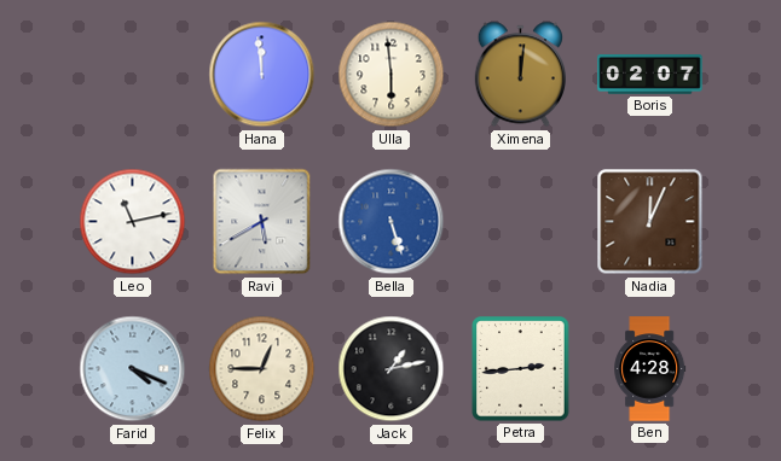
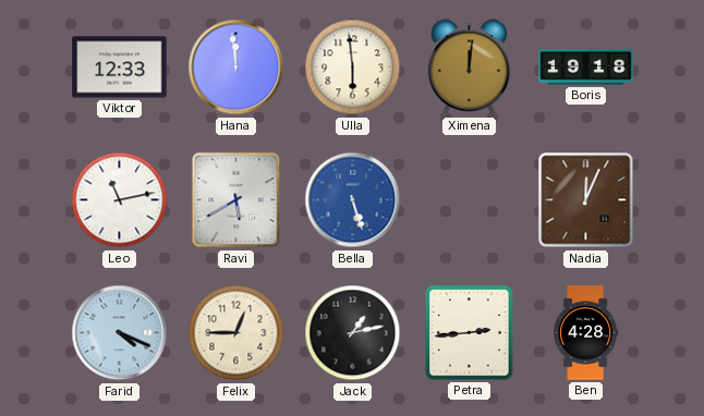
Viktor: none -> 12:33 (120, 68)
Boris: 02:07 -> 19:18 (586, 68)
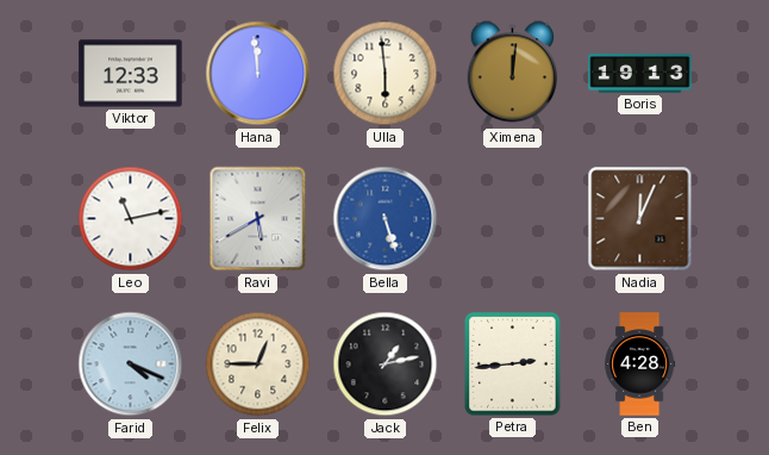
Boris: 19:18 -> 19:13 (640, 74)
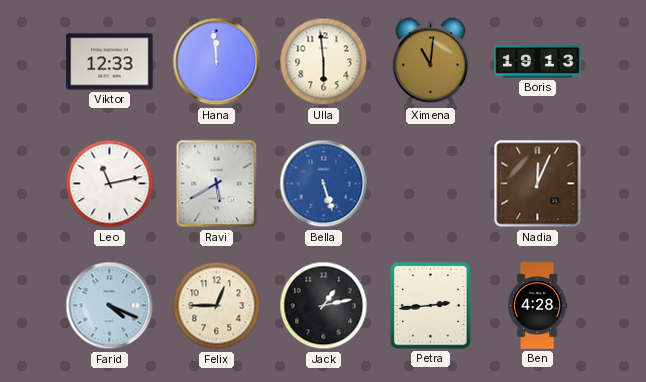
Ximena: 12:01 -> 11:01 (430, 62)
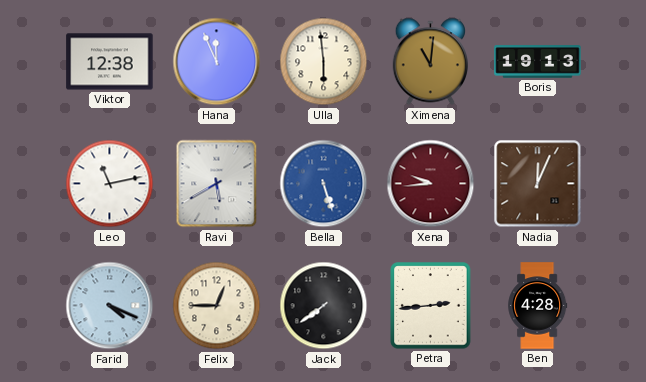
Viktor: 12:33 -> 12:38 (110, 62)
Hana: 11:59 -> 11:56 (217, 62)
Xena: none -> 9:44 (431, 184)
Jack: 1:13 -> 7:39 (324, 306)
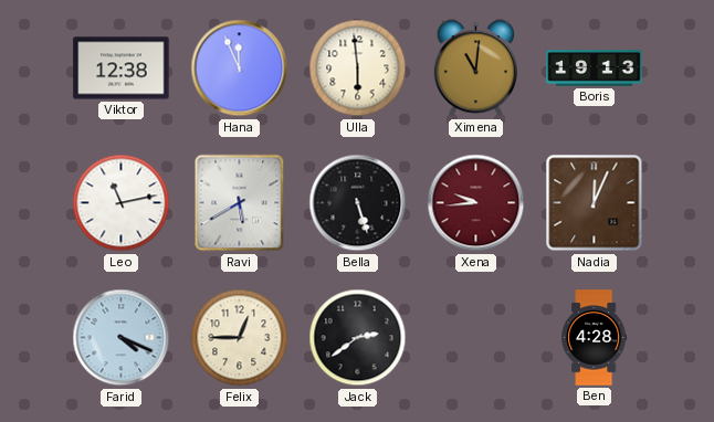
Bella dial: blue -> black (358, 203)
Jack: 7:39 -> 2:39 (358, 338)
Petra: 2:44 -> none (431, 306)
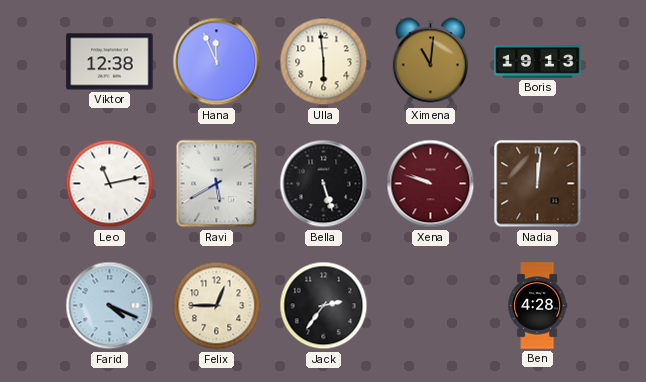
Xena: 9:44 -> 9:48 (431, 184)
Nadia: 12:04 -> 12:01 (538, 184)
Jack: 2:39 -> 2:36 (324, 306)
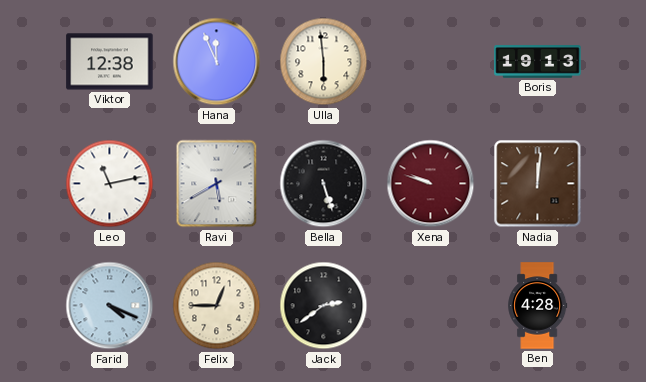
Ximena: 11:01 -> none (430, 62)
Jack: 2:36 -> 2:39 (324, 306)
